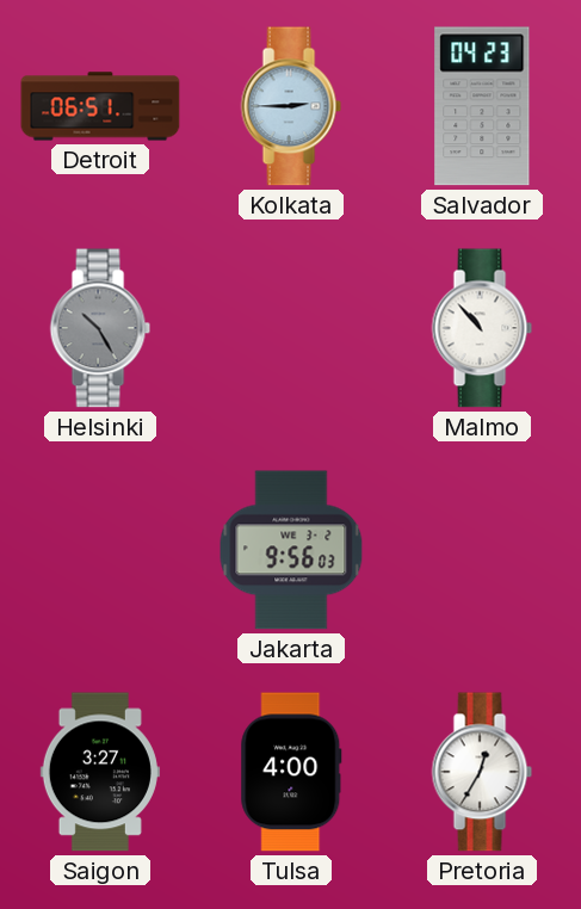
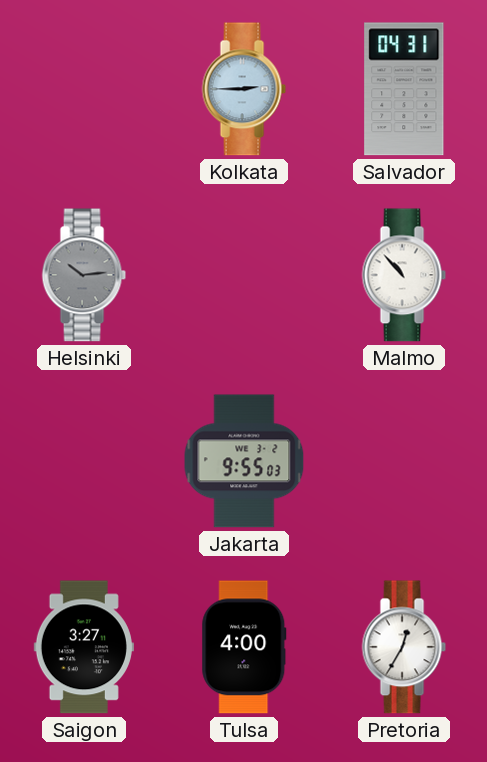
Detroit: 06:51 -> none (100, 106)
Salvador: 04:23 -> 04:31 (404, 89)
Helsinki: 10:25 -> 10:14 (84, 275)
Jakarta: 9:56 -> 9:55 (244, 461)
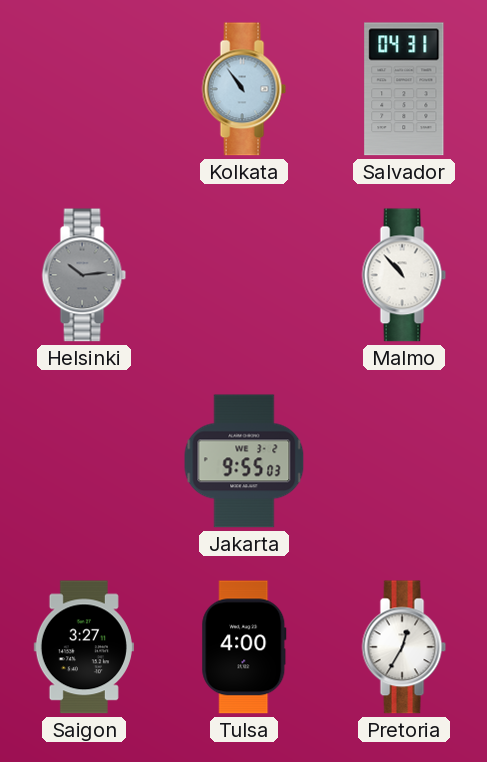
Kolkata: 2:45 -> 10:54 (244, 89)
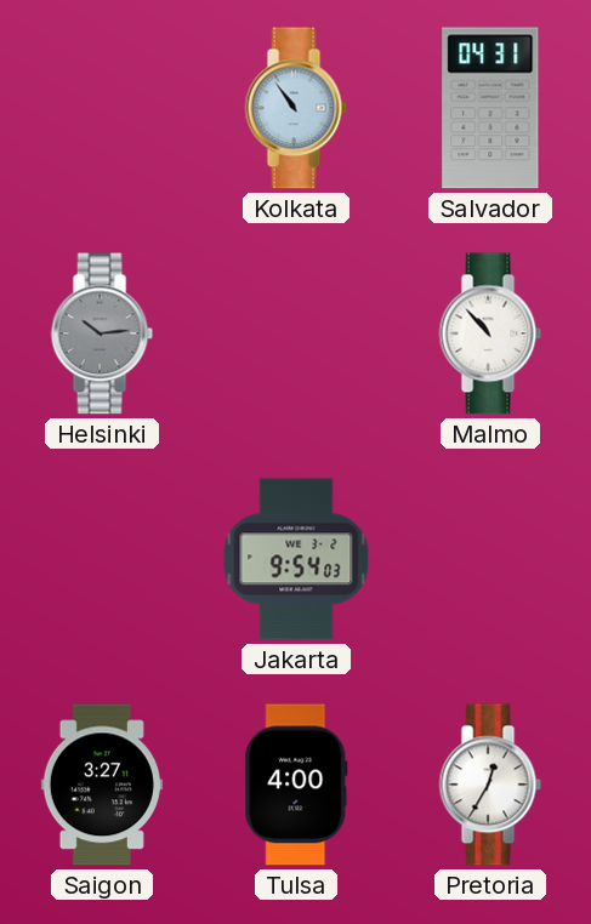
Jakarta: 9:55 -> 9:54 (296, 559)
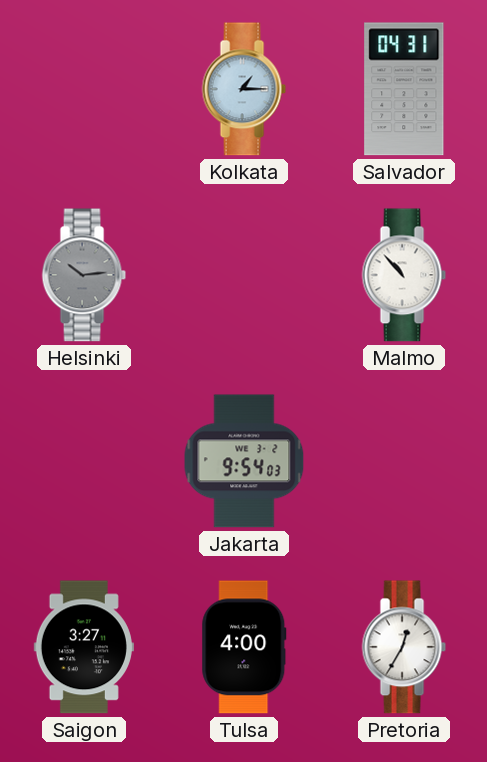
Kolkata: 10:54 -> 1:15 (244, 89)
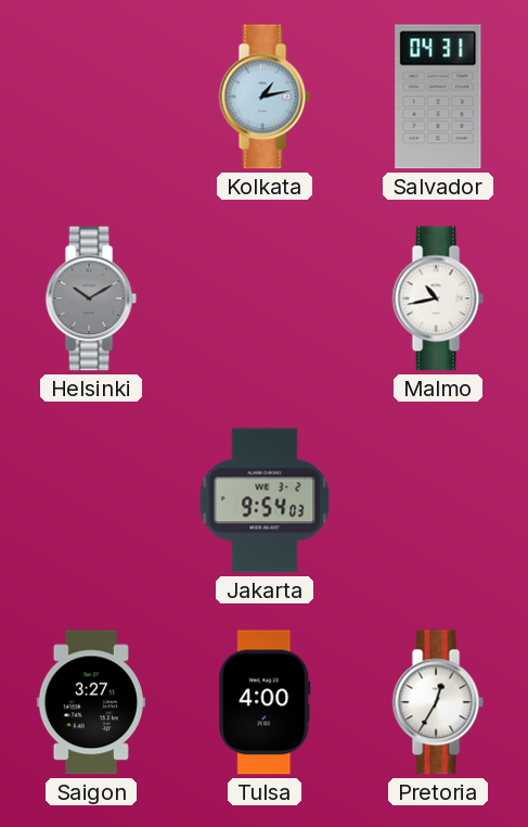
Kolkata: 1:15 -> 1:13 (265, 97)
Helsinki: 10:14 -> 10:10 (91, 298)
Malmo: 10:53 -> 10:43 (438, 298)
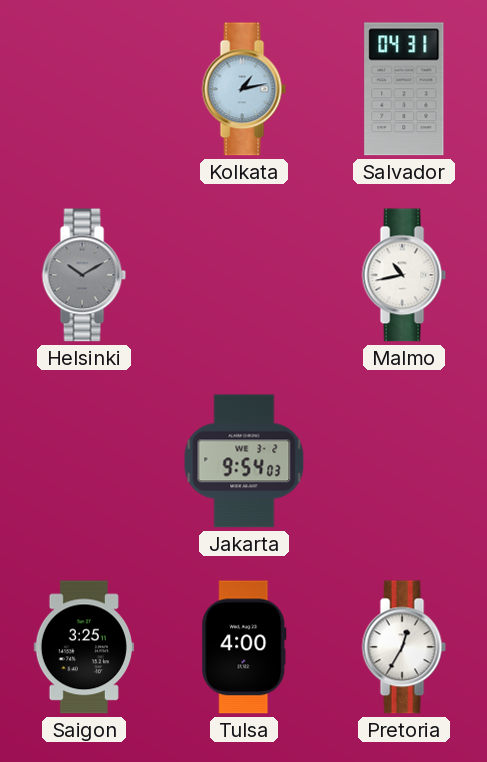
Saigon: 3:27 -> 3:25 (84, 647)
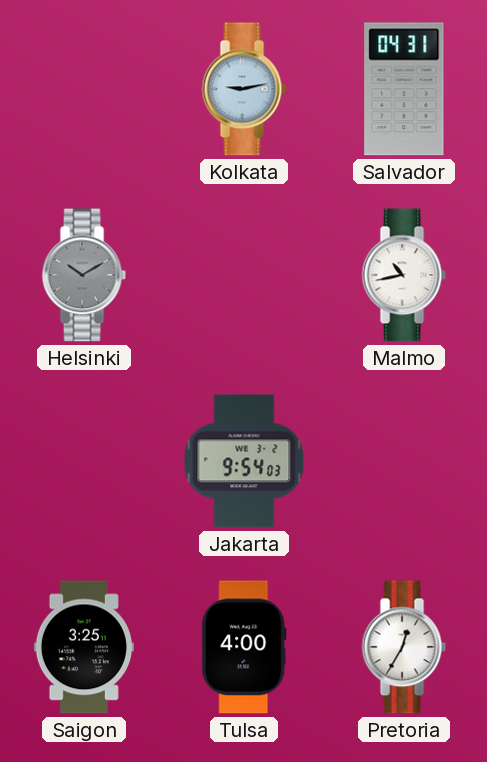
Kolkata: 1:13 -> 9:13 (244, 89)
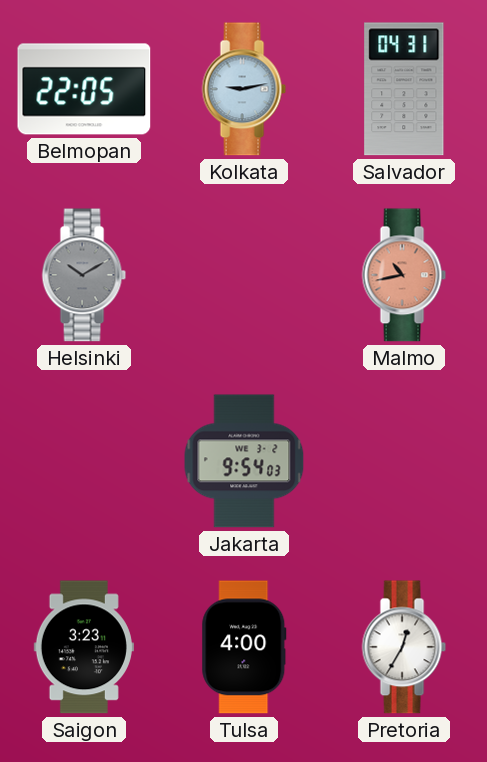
Belmopan: none -> 22:05 (84, 89)
Malmo dial: white -> salmon (404, 275)
Saigon: 3:25 -> 3:23 (84, 647)
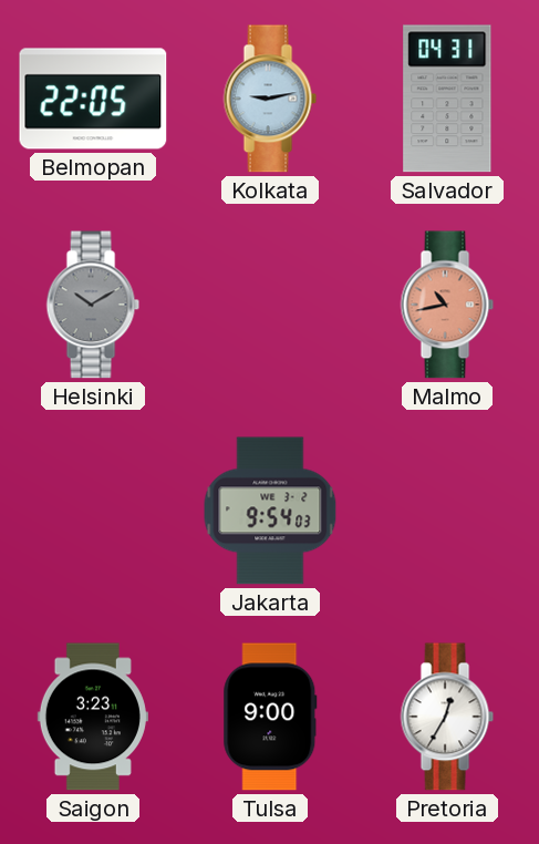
Tulsa: 4:00 -> 9:00 (270, 717)
